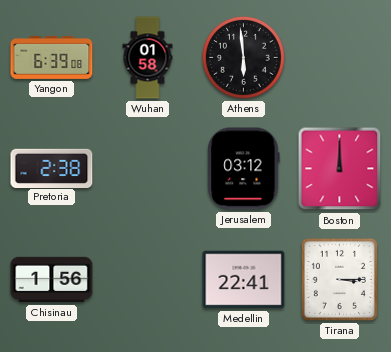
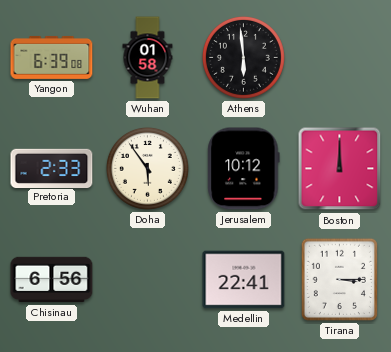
Pretoria: 2:38 -> 2:33 (52, 168)
Doha: none -> 5:54 (147, 168)
Jerusalem: 03:12 -> 10:12 (244, 169)
Chisinau: 1:56 -> 6:56 (52, 280)
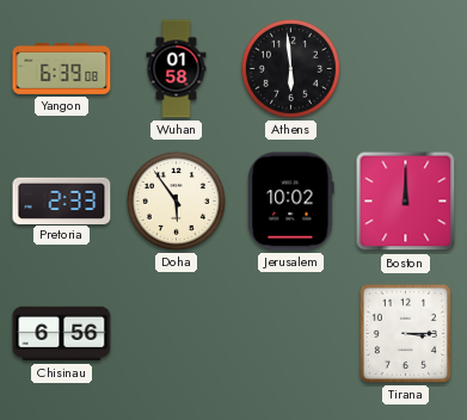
Jerusalem: 10:12 -> 10:02 (291, 202)
Medellin: 22:41 -> none (244, 280)
